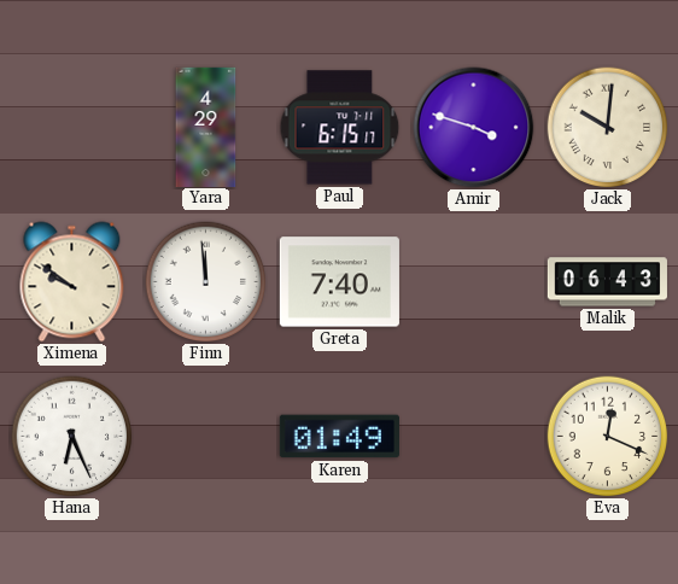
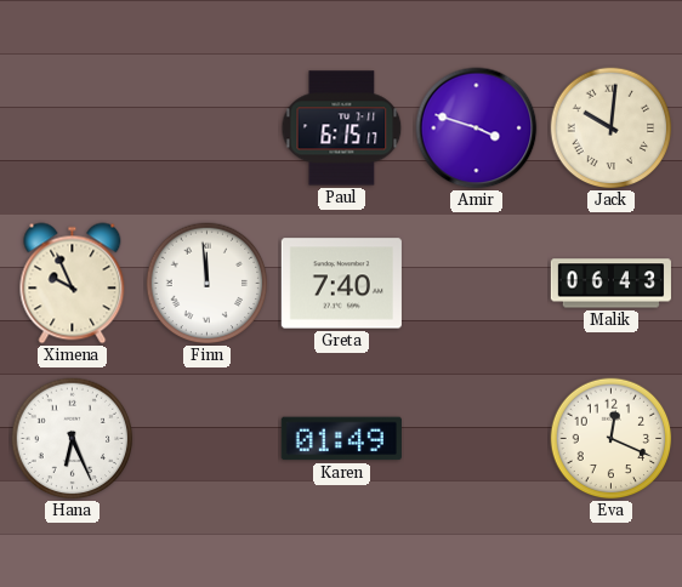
Yara: 4:29 -> none (206, 127)
Ximena: 9:51 -> 9:56 (73, 284)
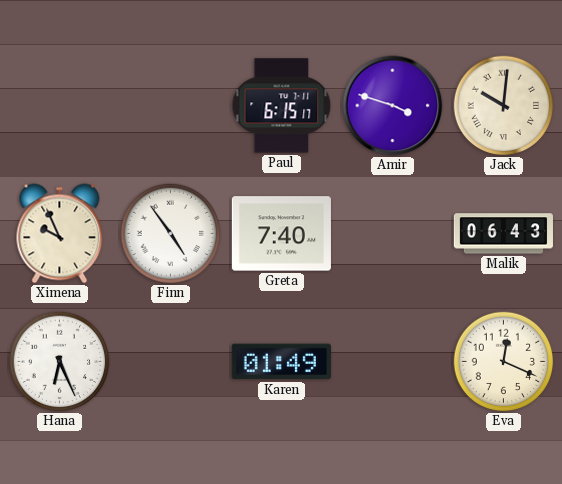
Finn: 11:59 -> 4:54 (171, 234)
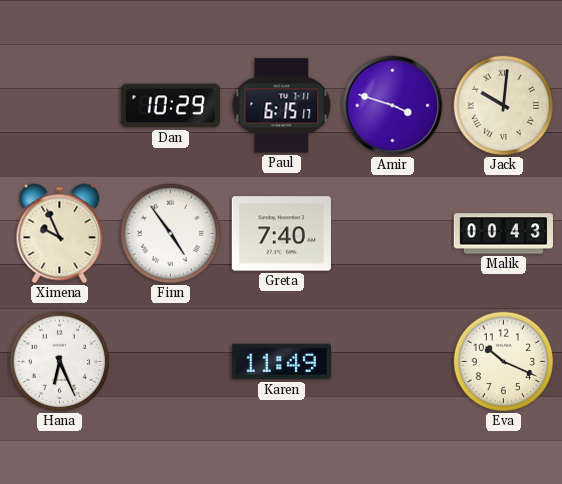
Dan: none -> 10:29 (170, 106)
Malik: 06:43 -> 00:43 (503, 234)
Karen: 01:49 -> 11:49 (281, 362)
Eva: 12:19 -> 10:19 (504, 362)
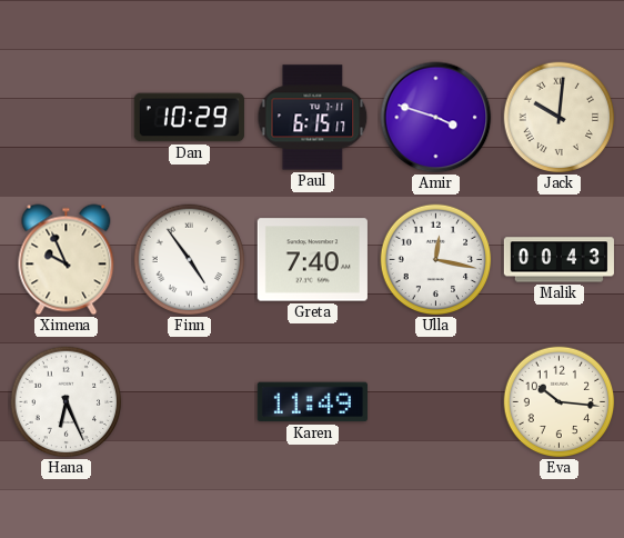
Ulla: none -> 12:17 (436, 260)
Eva: 10:19 -> 10:16 (560, 402)
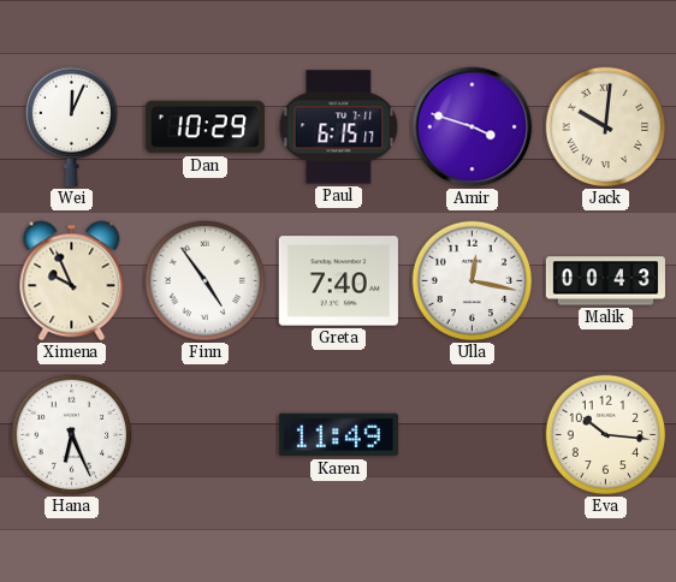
Wei: none -> 12:04 (72, 126)
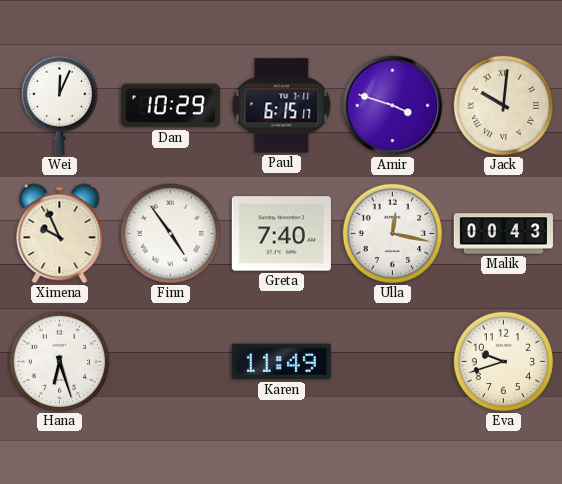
Hana: 6:26 -> 6:27 (60, 362)
Eva: 10:16 -> 9:42 (504, 362)
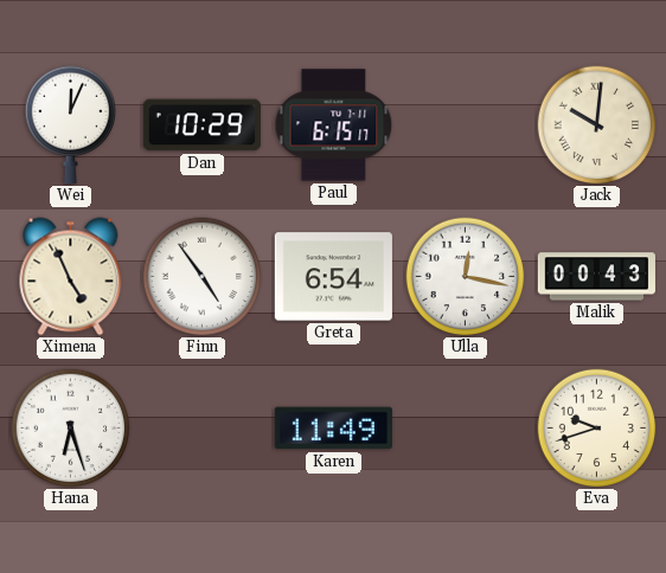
Amir: 3:48 -> none (393, 106)
Ximena: 9:56 -> 4:56 (71, 277)
Greta: 7:40 -> 6:54 (333, 277)
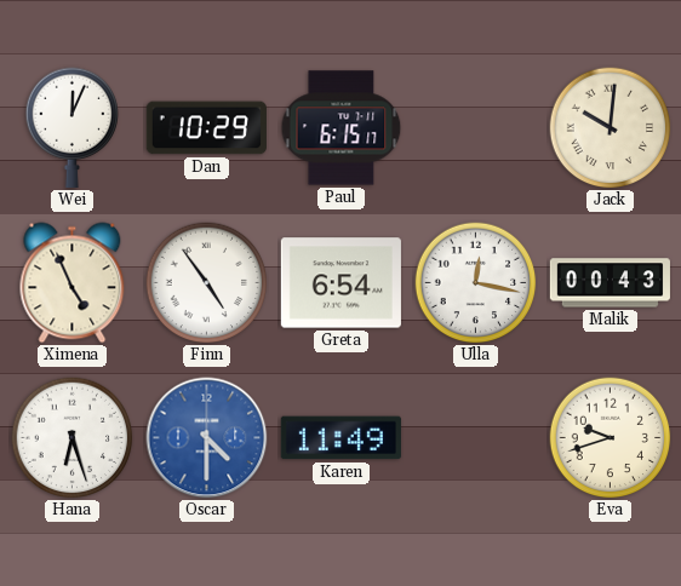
Oscar: none -> 4:30 (207, 438)
